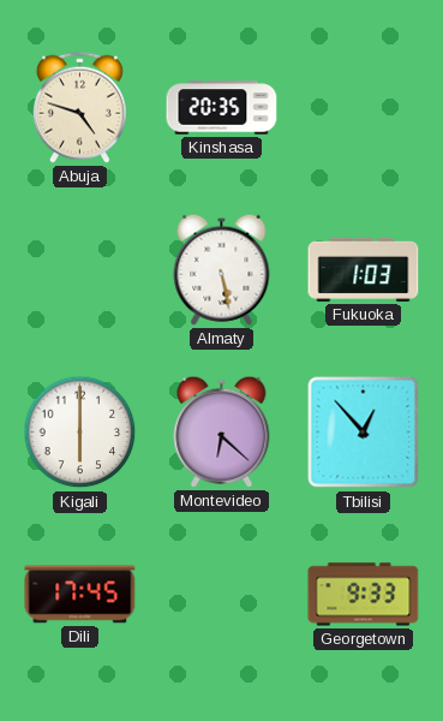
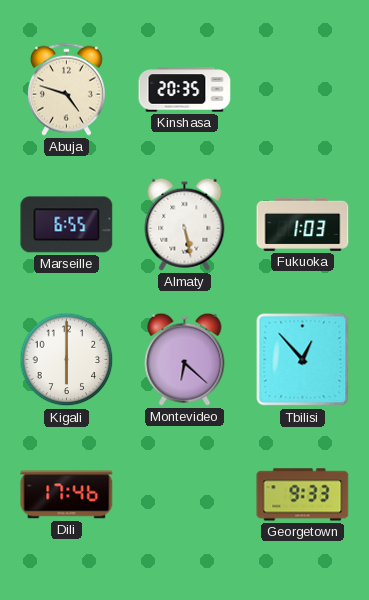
Marseille: none -> 6:55 (67, 225)
Dili: 17:45 -> 17:46 (67, 495)
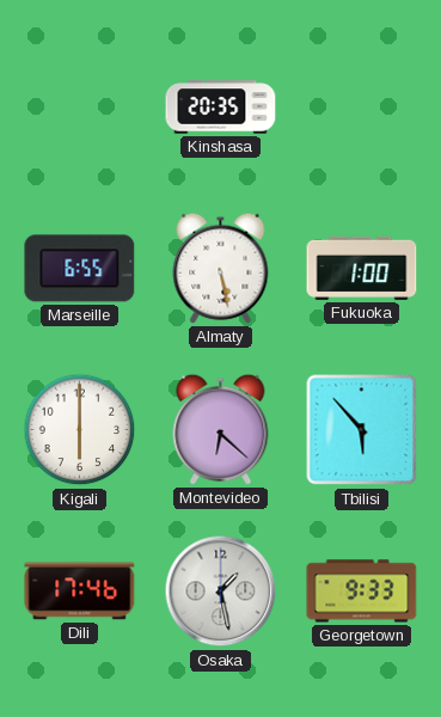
Abuja: 4:48 -> none (66, 89)
Fukuoka: 1:03 -> 1:00 (362, 268)
Tbilisi: 12:53 -> 5:53 (362, 430)
Osaka: none -> 1:28 (221, 592)
